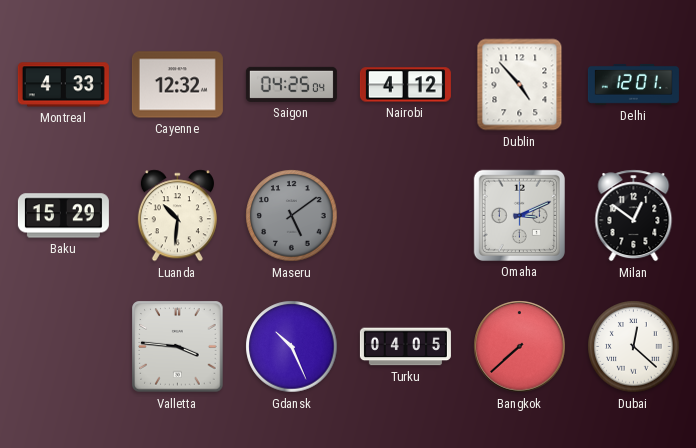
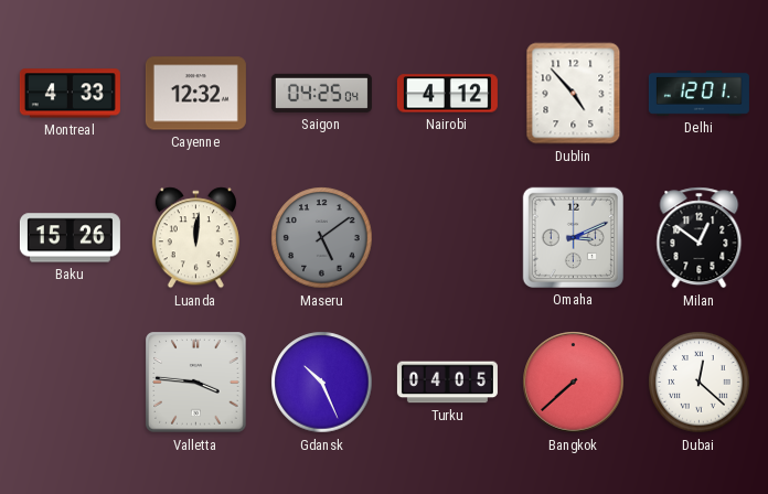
Baku: 15:29 -> 15:26 (70, 238)
Luanda: 10:31 -> 12:01 (195, 238)
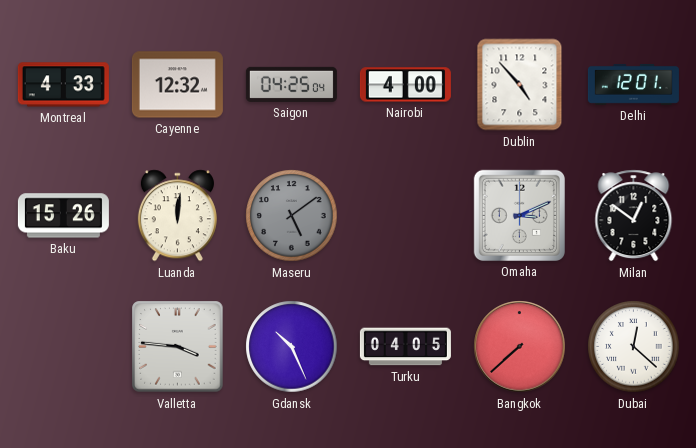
Nairobi: 4:12 -> 4:00 (405, 85)
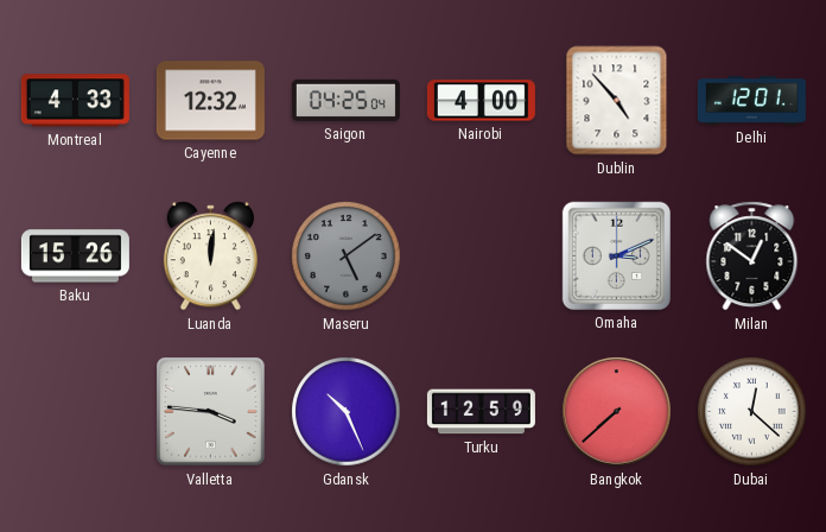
Turku: 04:05 -> 12:59 (481, 412)
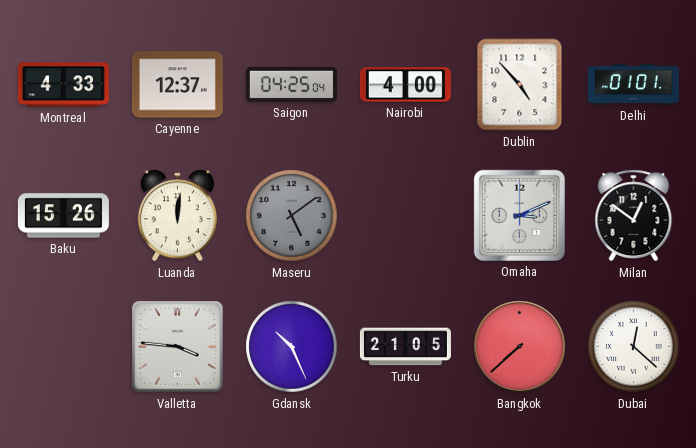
Cayenne: 12:32 -> 12:37 (177, 85)
Delhi: 12:01 -> 01:01 (633, 84)
Turku: 12:59 -> 21:05 (405, 347)
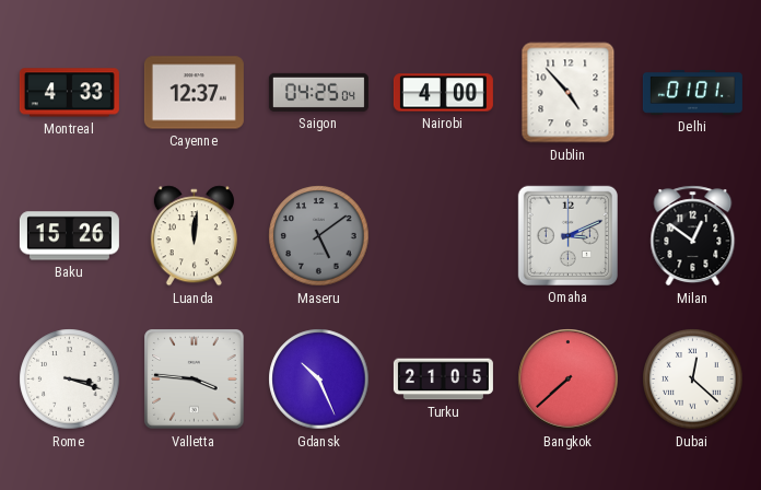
Rome: none -> 3:18 (70, 380)
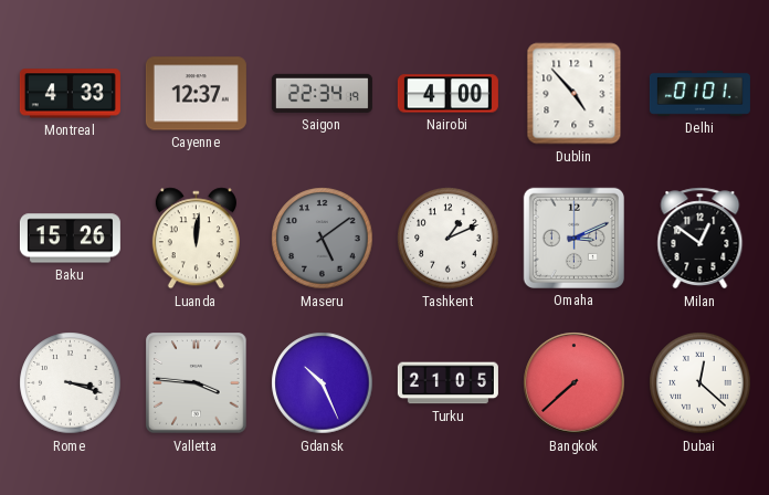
Saigon: 04:25 -> 22:34 (322, 93)
Tashkent: none -> 1:11 (449, 239)
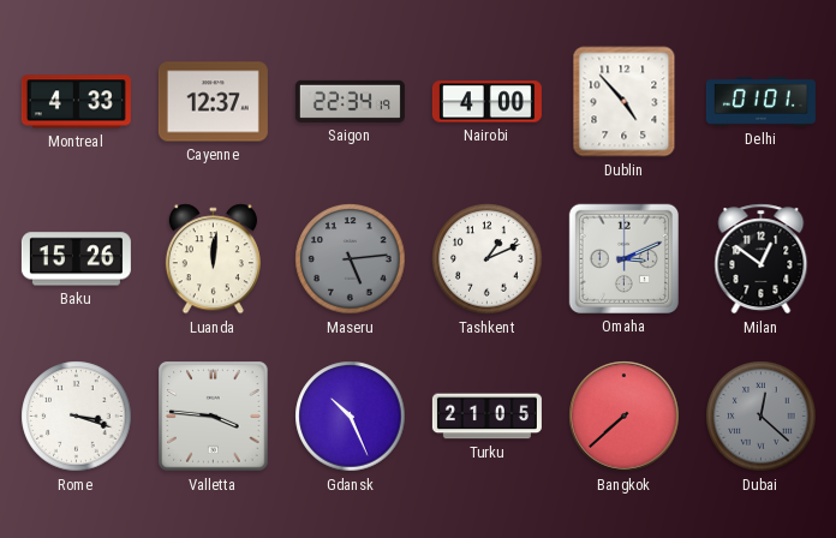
Maseru: 5:09 -> 5:14 (351, 259)
Dubai dial: white -> grey (762, 417)
